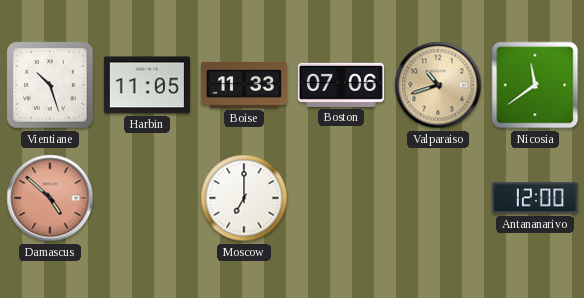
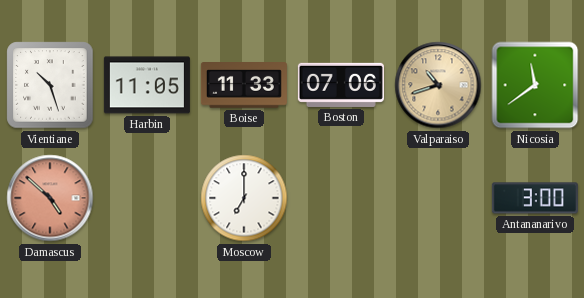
Antananarivo: 12:00 -> 3:00 (535, 198)
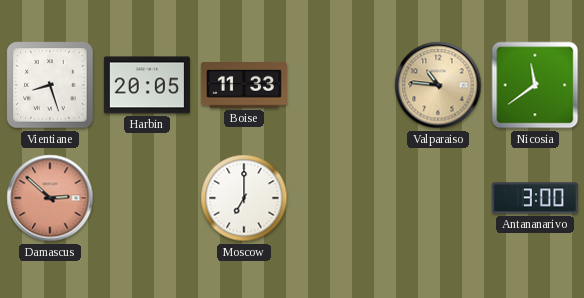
Vientiane: 10:27 -> 8:27 (50, 85)
Harbin: 11:05 -> 20:05 (147, 85)
Boston: 07:06 -> none (341, 85)
Valparaiso: 10:42 -> 10:46 (438, 85)
Damascus: 4:52 -> 2:52 (50, 198)
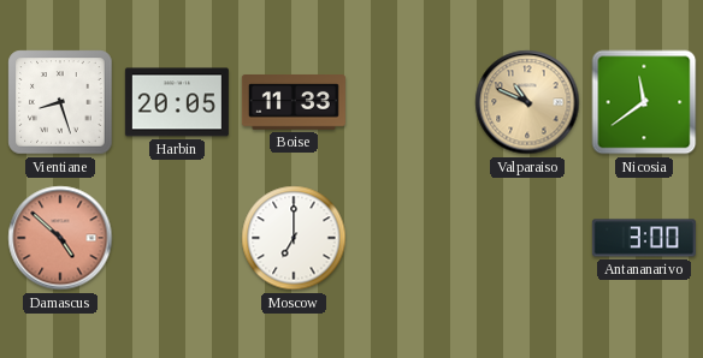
Valparaiso: 10:46 -> 10:49 (527, 102)
Damascus: 2:52 -> 4:52 (60, 238)
